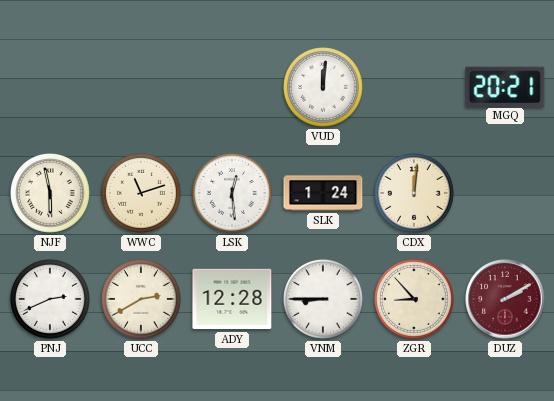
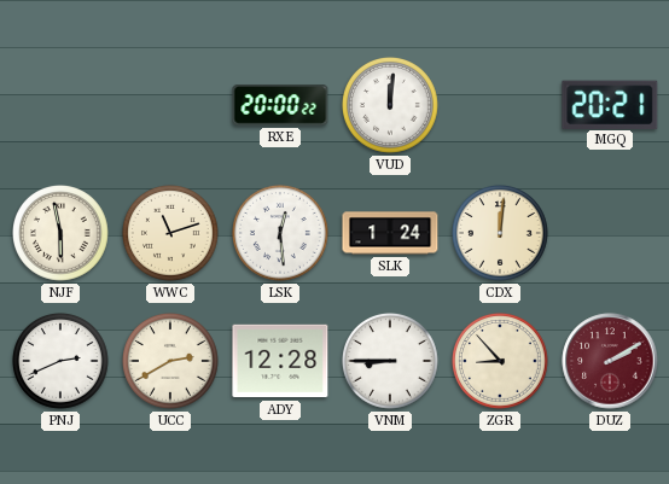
RXE: none -> 20:00 (280, 105)
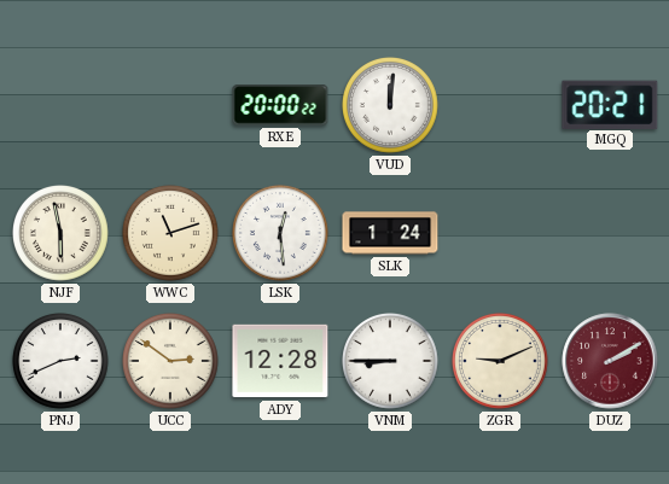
CDX: 12:01 -> none (501, 234)
UCC: 2:40 -> 2:51 (171, 362)
ZGR: 8:53 -> 9:11 (501, 362)
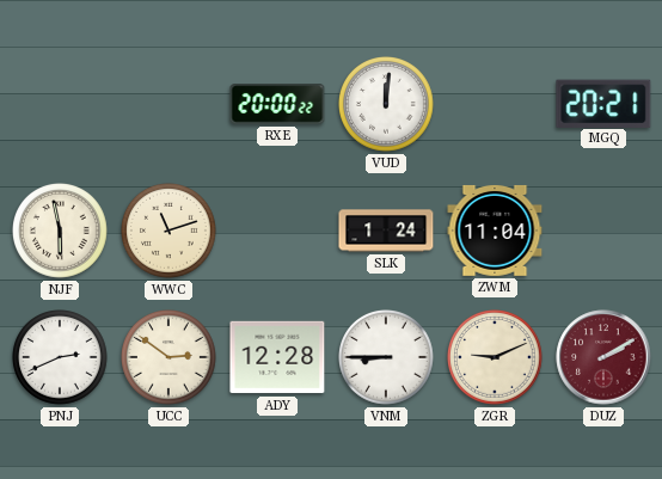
LSK: 12:29 -> none (281, 234)
ZWM: none -> 11:04 (495, 231)
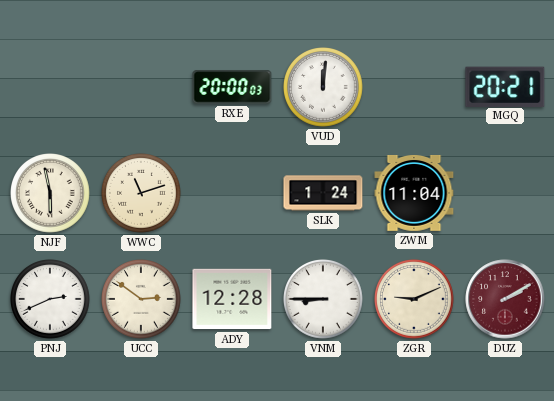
RXE: 20:00:22 -> 20:00:03 (232, 87)
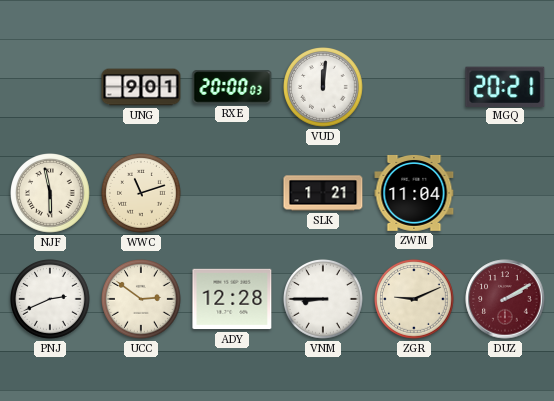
UNG: none -> 9:01 (141, 87)
SLK: 1:24 -> 1:21 (323, 193)
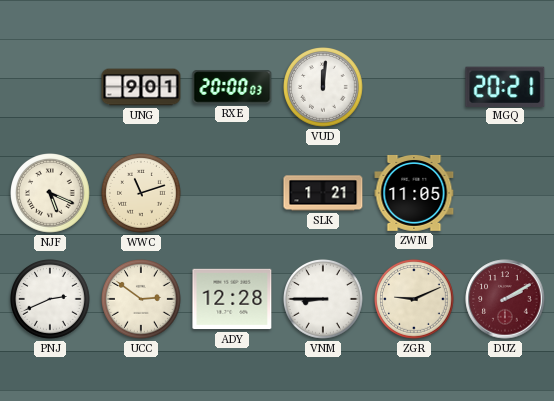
NJF: 5:58 -> 5:19 (51, 194)
ZWM: 11:04 -> 11:05 (414, 193)
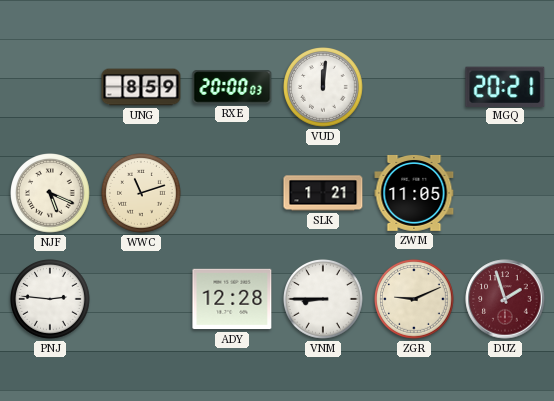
UNG: 9:01 -> 8:59 (141, 87)
PNJ: 2:41 -> 2:46 (51, 300)
UCC: 2:51 -> none (142, 300)
DUZ: 2:10 -> 1:57 (505, 299)
